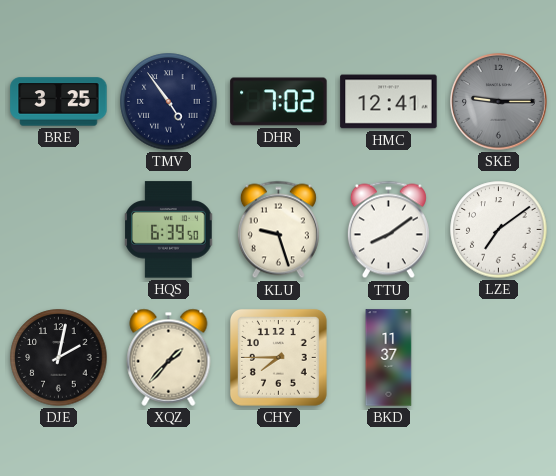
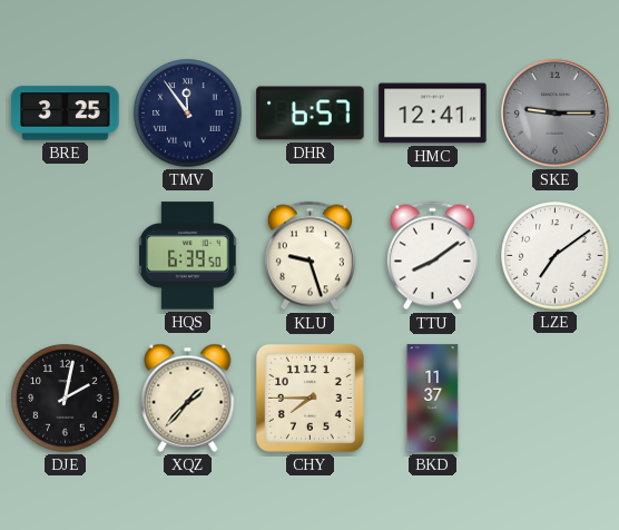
TMV: 4:54 -> 11:54 (188, 114)
DHR: 7:02 -> 6:57 (311, 114)
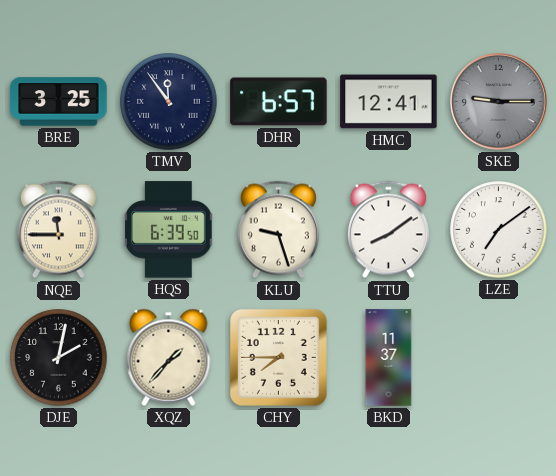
NQE: none -> 11:45 (58, 230)
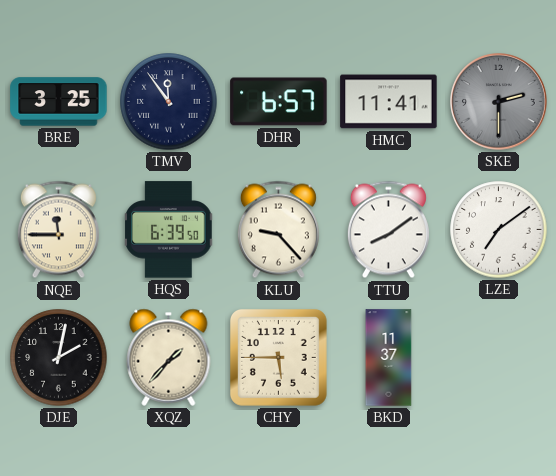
HMC: 12:41 -> 11:41 (389, 102)
SKE: 9:15 -> 2:30 (499, 102)
KLU: 9:27 -> 9:23 (278, 230)
CHY: 7:45 -> 5:45 (278, 357)
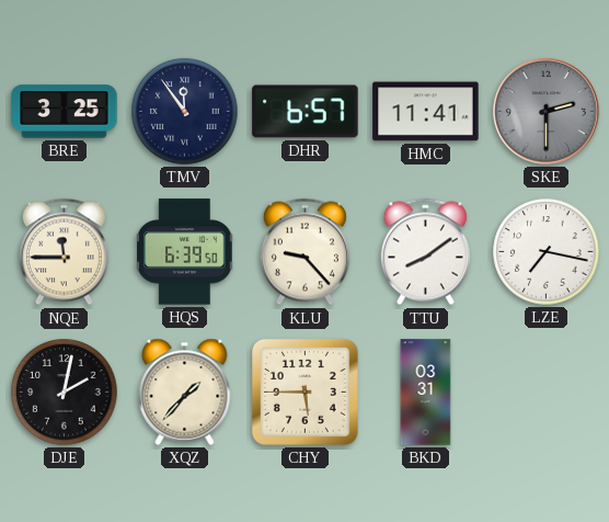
LZE: 7:09 -> 7:17 (547, 252)
BKD: 11:37 -> 03:31 (426, 393)
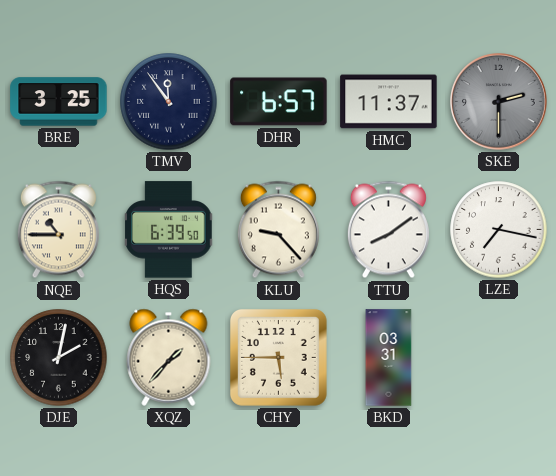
HMC: 11:41 -> 11:37 (389, 102)
NQE: 11:45 -> 10:45 (58, 230)
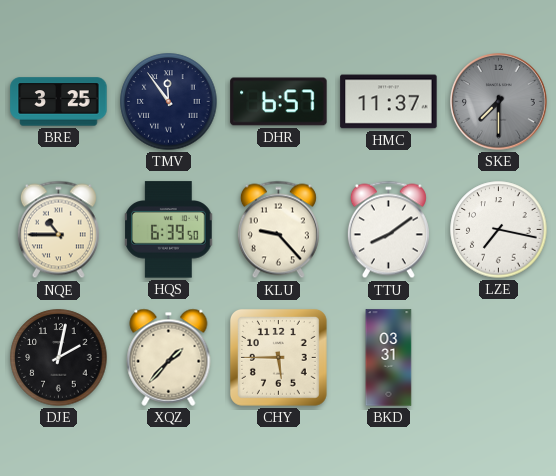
SKE: 2:30 -> 7:30 (499, 102)
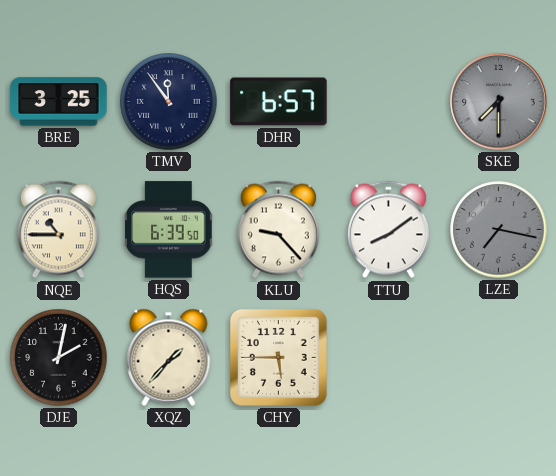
HMC: 11:37 -> none (389, 102)
LZE dial: white -> grey (499, 230)
BKD: 03:31 -> none (389, 358)
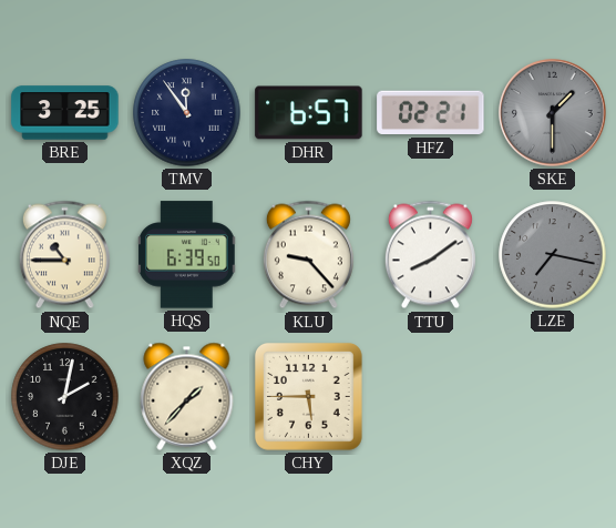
HFZ: none -> 02:21 (431, 113)
SKE: 7:30 -> 1:30 (553, 113)
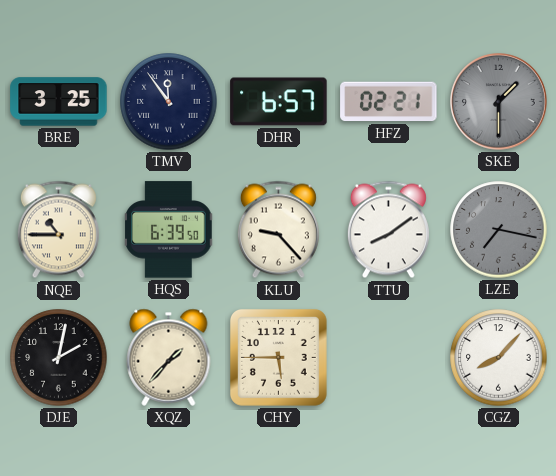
CGZ: none -> 8:07 (499, 358)
